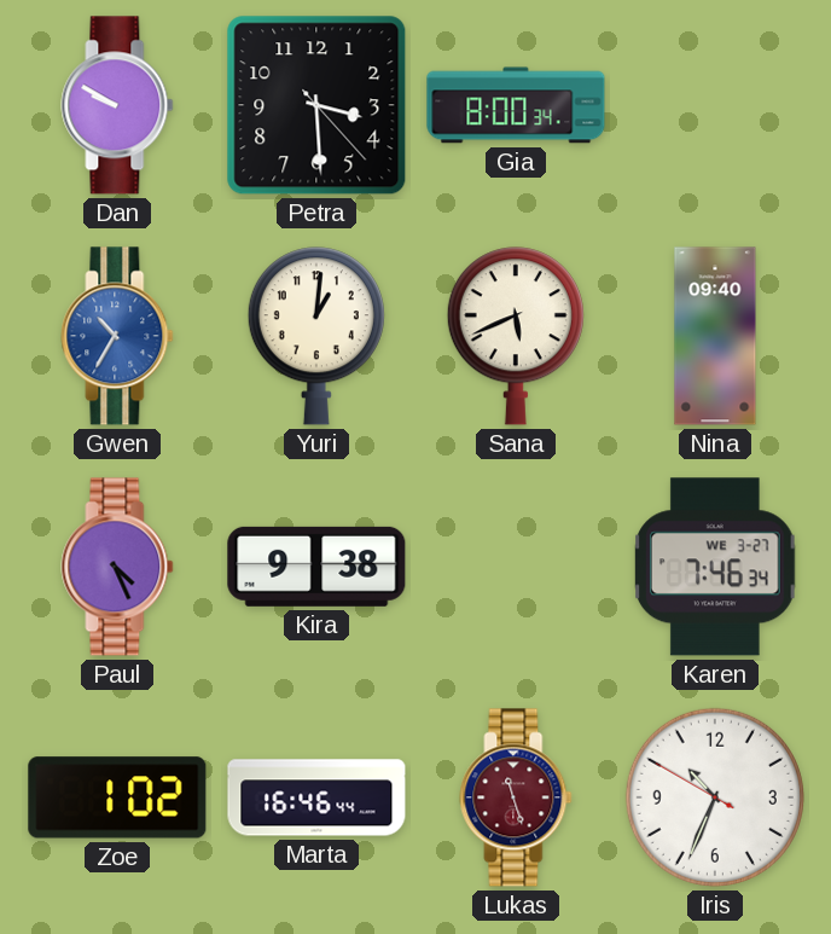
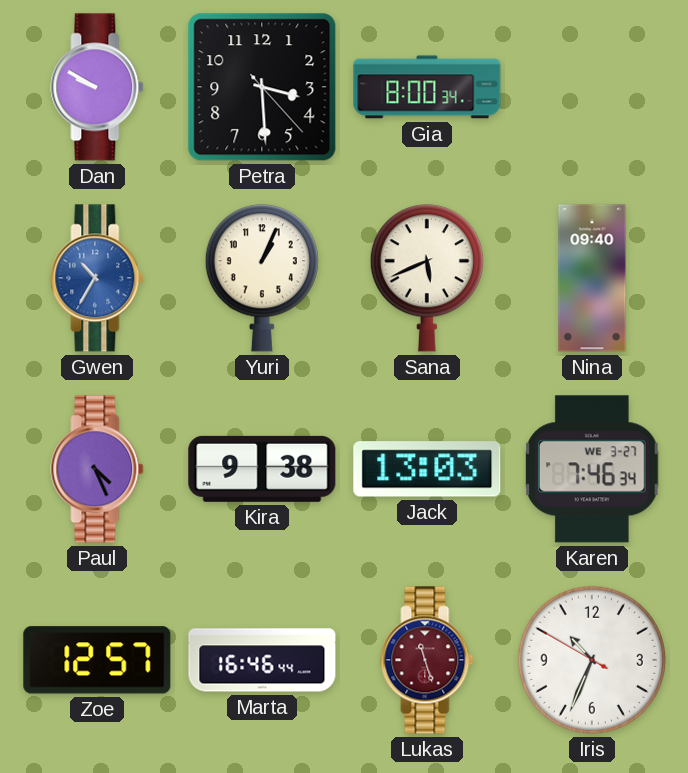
Yuri: 1:01 -> 1:04 (262, 278)
Jack: none -> 13:03 (427, 469)
Zoe: 1:02 -> 12:57 (97, 660)
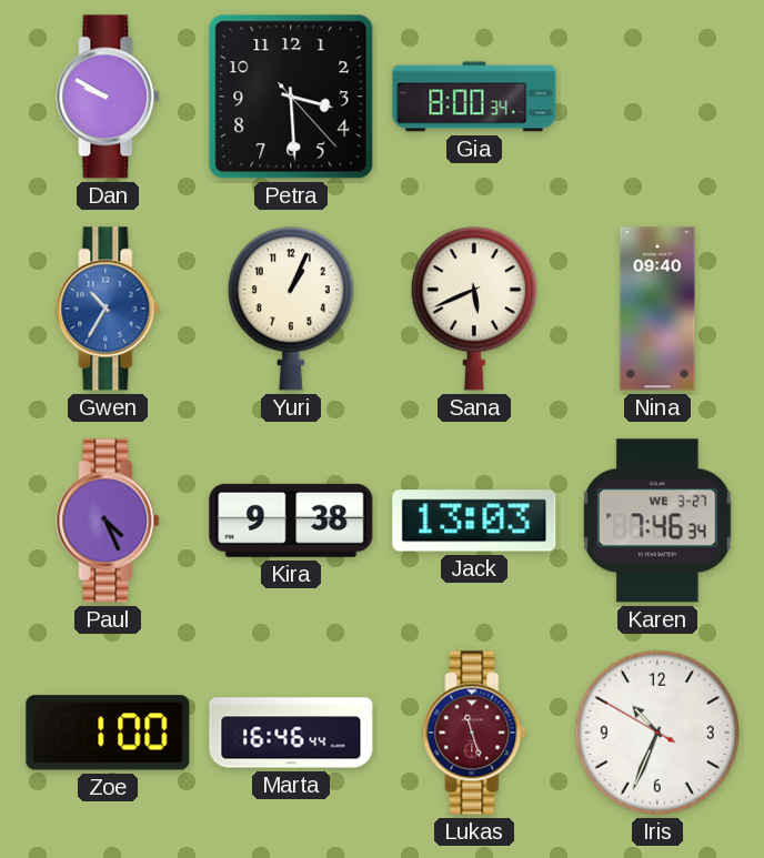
Zoe: 12:57 -> 1:00 (108, 733)
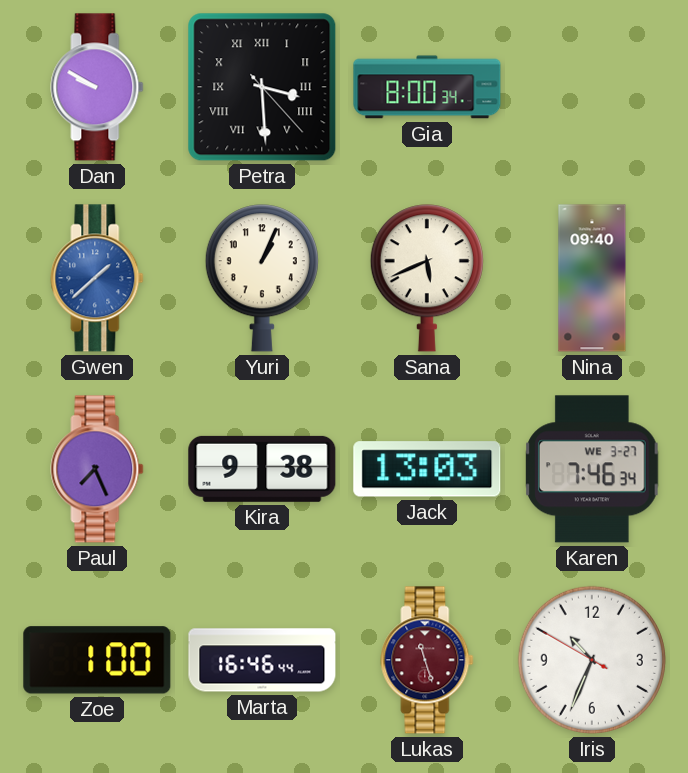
Petra numerals: Arabic -> Roman (262, 87)
Gwen: 10:35 -> 1:38 (97, 278)
Paul: 4:26 -> 7:26 (97, 469)
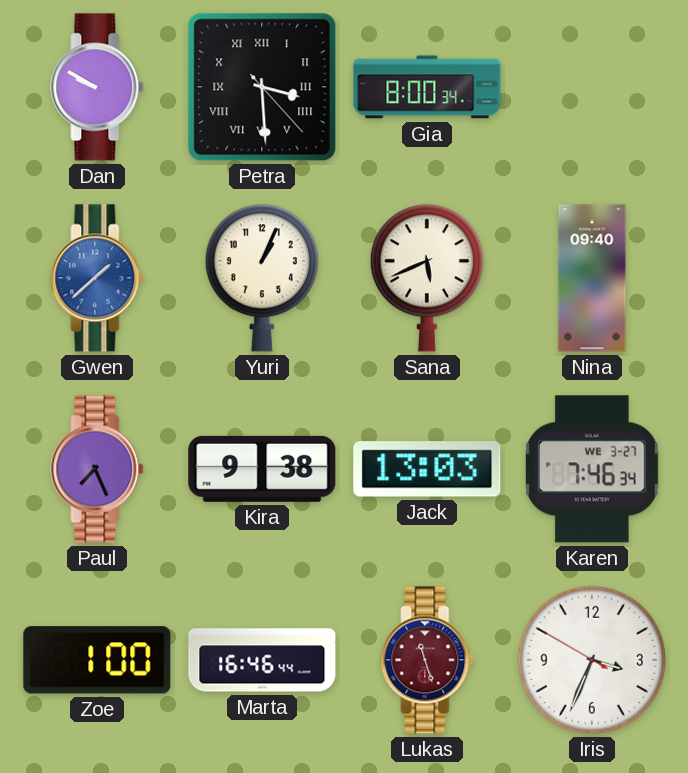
Iris: 10:33 -> 3:33 (592, 660)
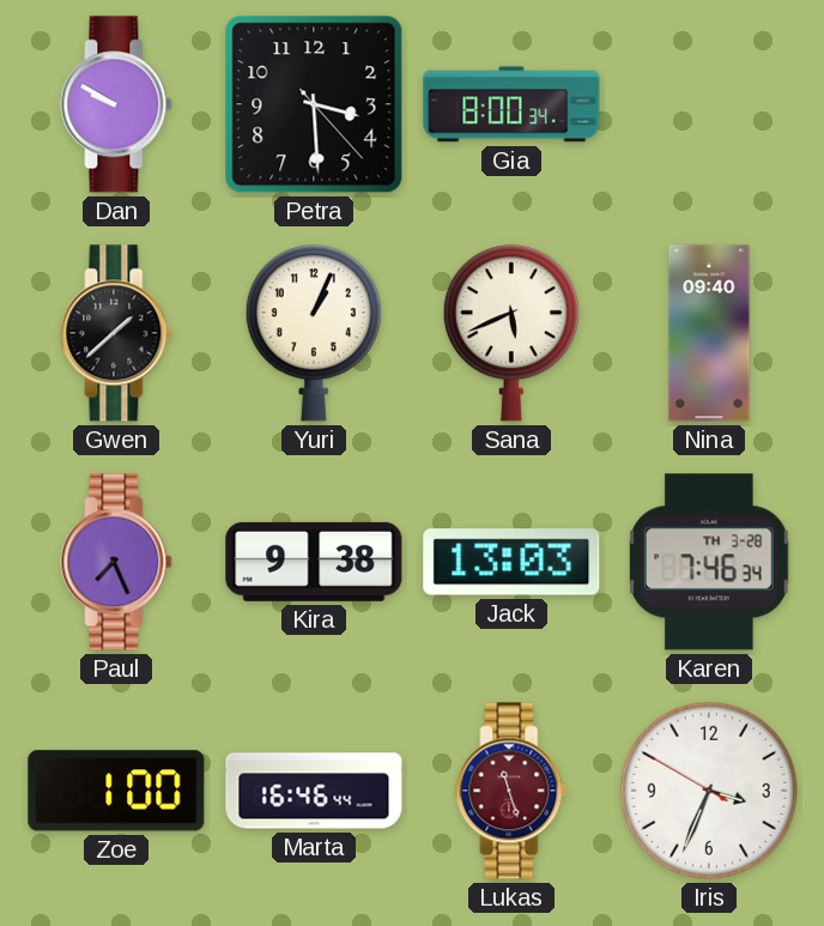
Petra numerals: Roman -> Arabic (314, 104)
Gwen dial: blue -> black (116, 333)
Karen date: WE 3-27 -> TH 3-28 (709, 562)
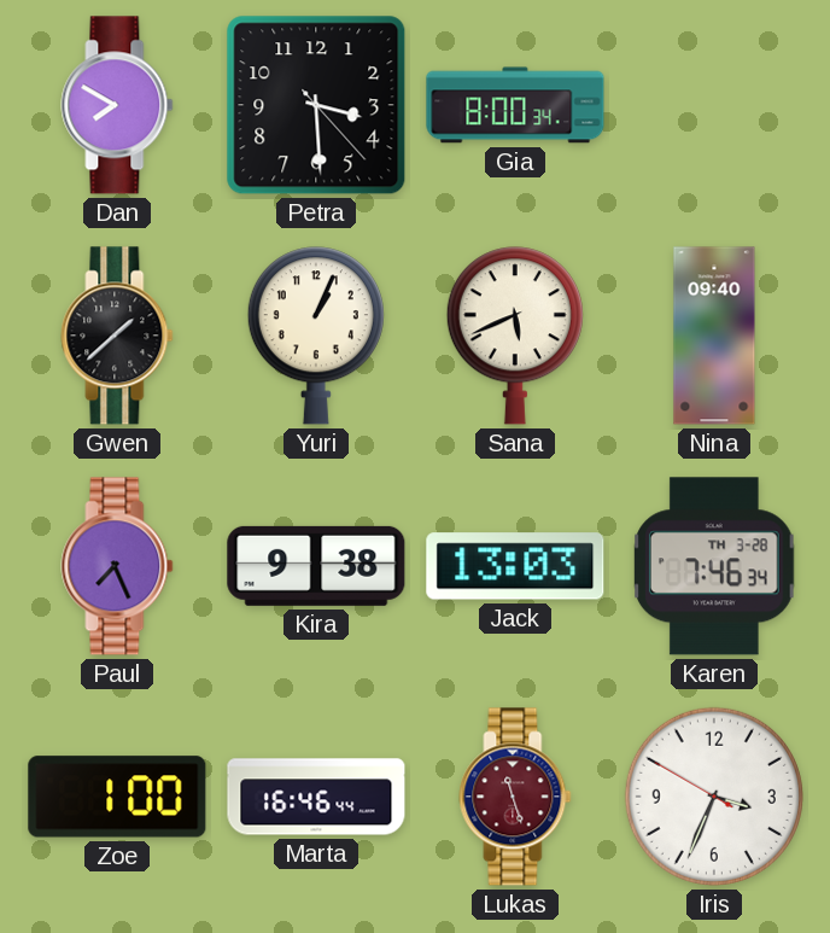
Dan: 9:50 -> 7:50 (117, 105)
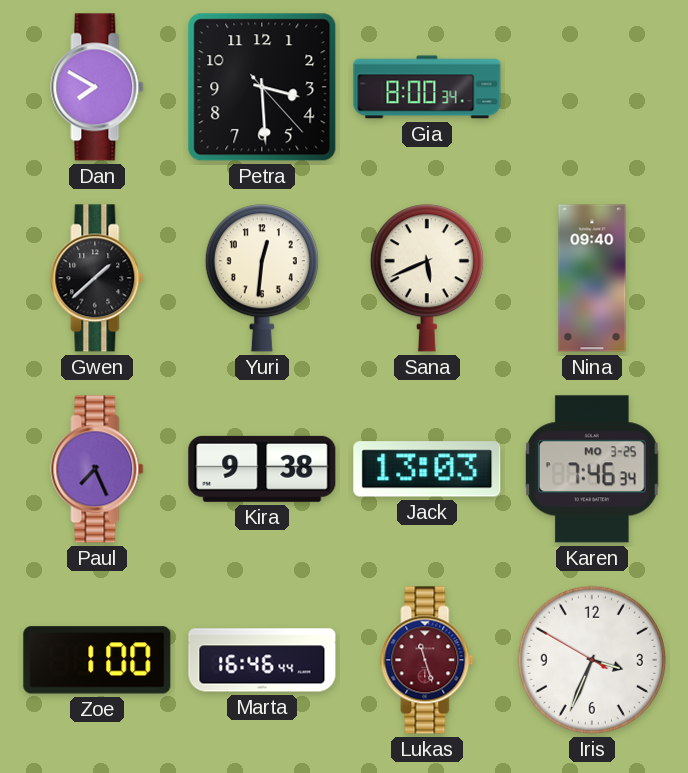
Yuri: 1:04 -> 12:31 (262, 278)
Karen date: TH 3-28 -> MO 3-25 (592, 469)
